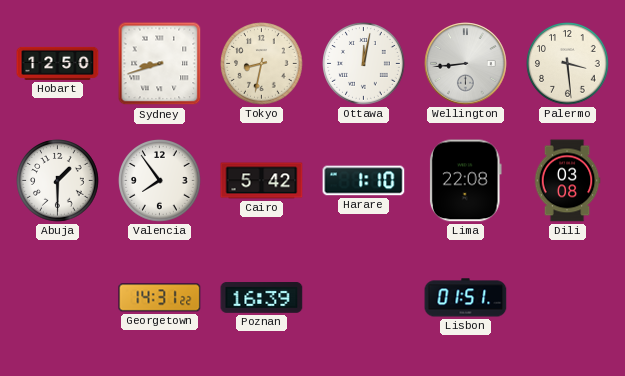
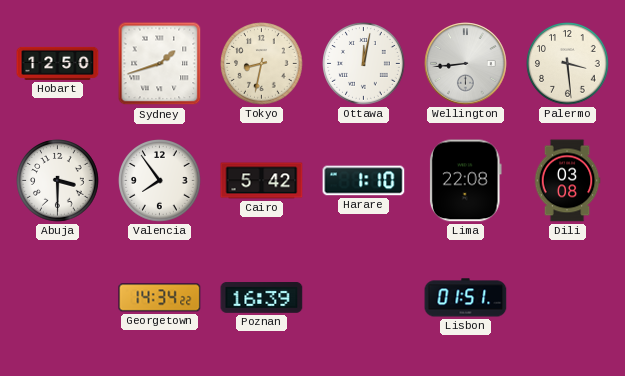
Sydney: 8:42 -> 1:42 (160, 64)
Abuja: 1:30 -> 3:30 (58, 181)
Georgetown: 14:31 -> 14:34 (160, 298)
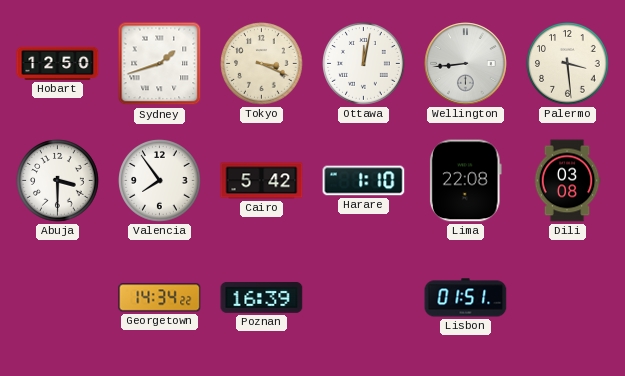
Tokyo: 8:32 -> 3:19 (262, 64)
